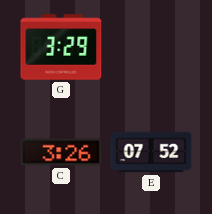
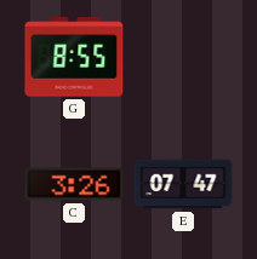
G: 3:29 -> 8:55 (74, 57)
E: 07:52 -> 07:47 (183, 184)
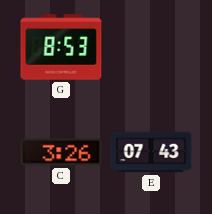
G: 8:55 -> 8:53 (61, 47)
E: 07:47 -> 07:43 (151, 152)
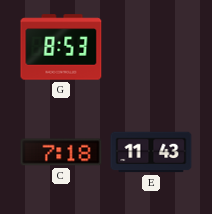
C: 3:26 -> 7:18 (61, 152)
E: 07:43 -> 11:43 (151, 152)
